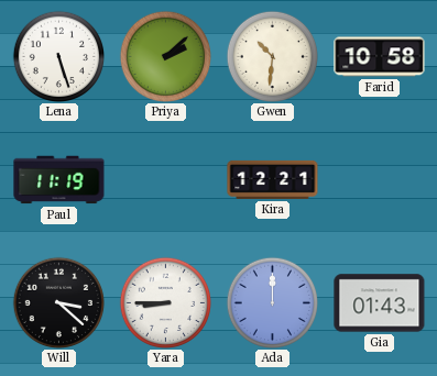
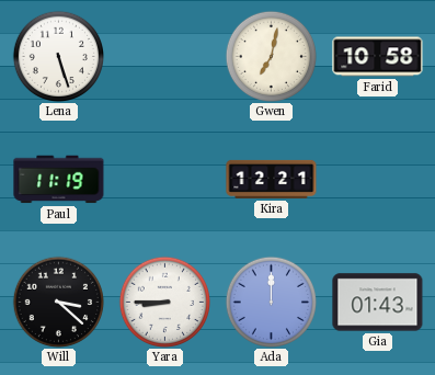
Priya: 2:08 -> none (165, 56)
Gwen: 10:31 -> 7:02 (271, 56)
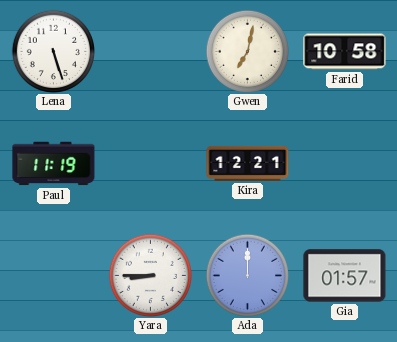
Will: 3:22 -> none (58, 302)
Gia: 01:43 -> 01:57 (345, 276)
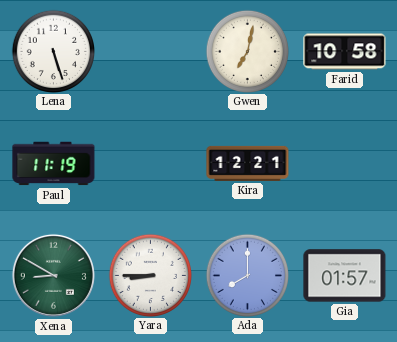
Xena: none -> 8:50 (53, 275)
Ada: 12:00 -> 8:00 (247, 275)
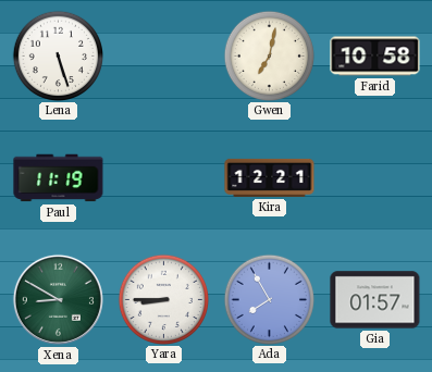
Ada: 8:00 -> 7:55 (269, 299)
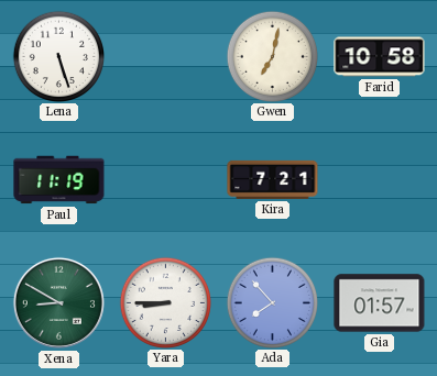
Kira: 12:21 -> 7:21 (273, 179)
Ada: 7:55 -> 7:53 (272, 302)
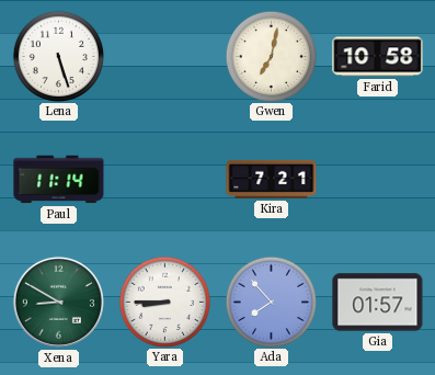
Paul: 11:19 -> 11:14 (59, 180)
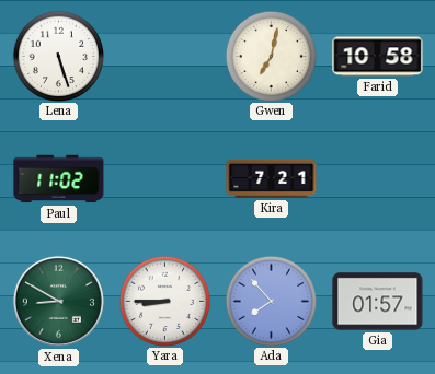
Paul: 11:14 -> 11:02 (59, 179)
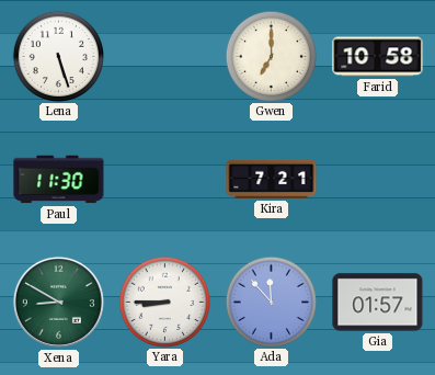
Gwen: 7:02 -> 7:00 (271, 56)
Paul: 11:02 -> 11:30 (59, 180)
Ada: 7:53 -> 11:53 (271, 302)
